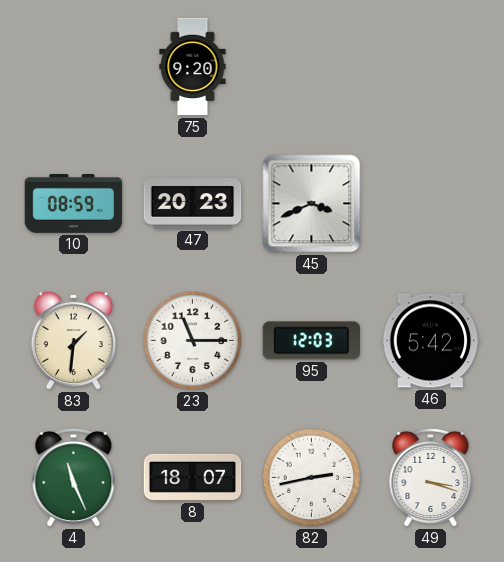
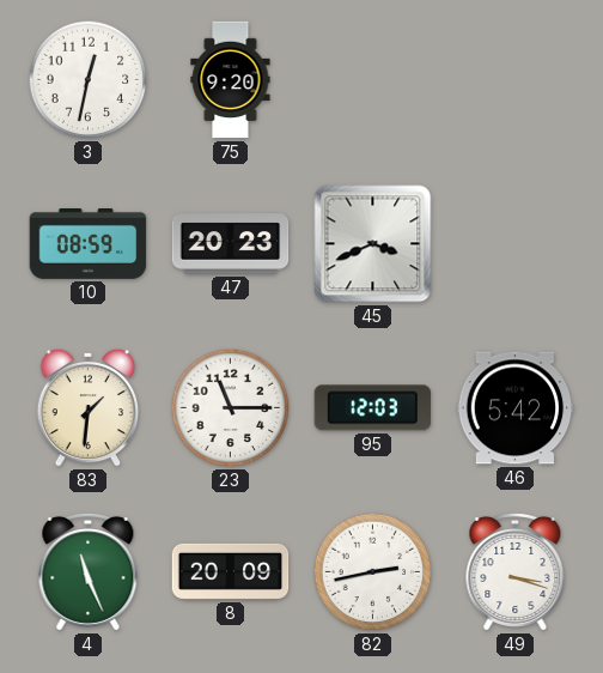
3: none -> 12:32 (89, 80)
8: 18:07 -> 20:09 (231, 571)
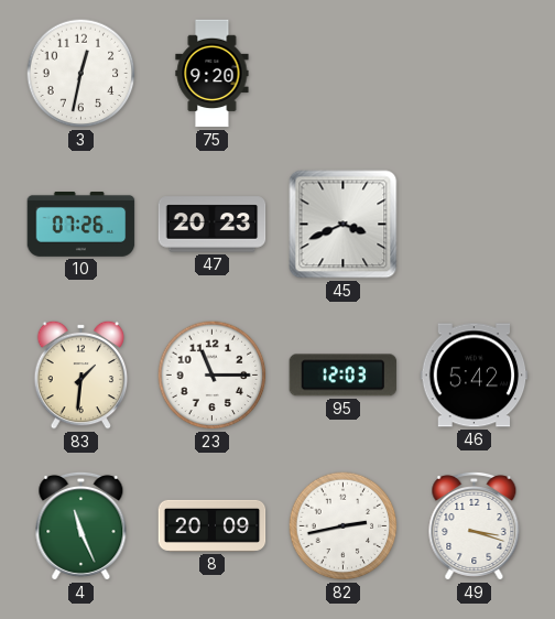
10: 08:59 -> 07:26 (81, 225)
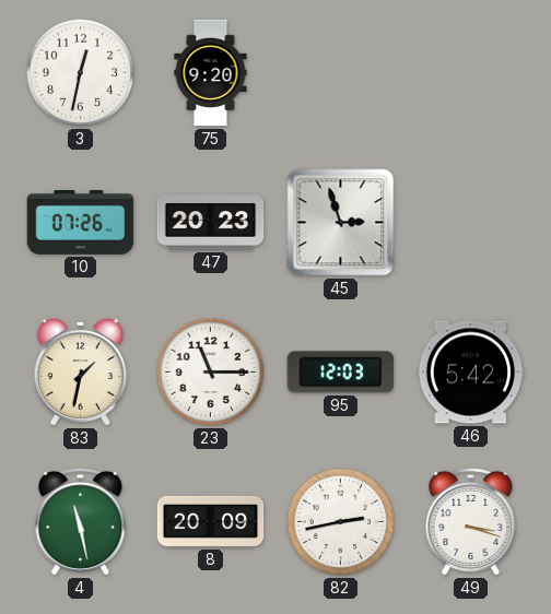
45: 3:41 -> 2:57 (341, 223)
83: 1:31 -> 1:32 (81, 371)
4: 11:26 -> 11:28 (81, 521)
